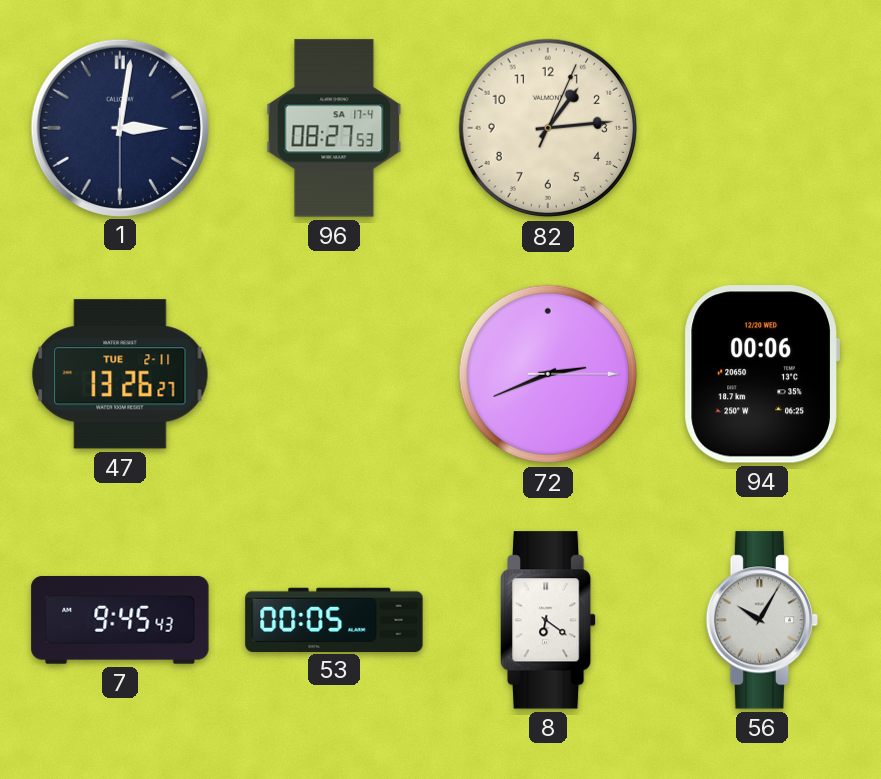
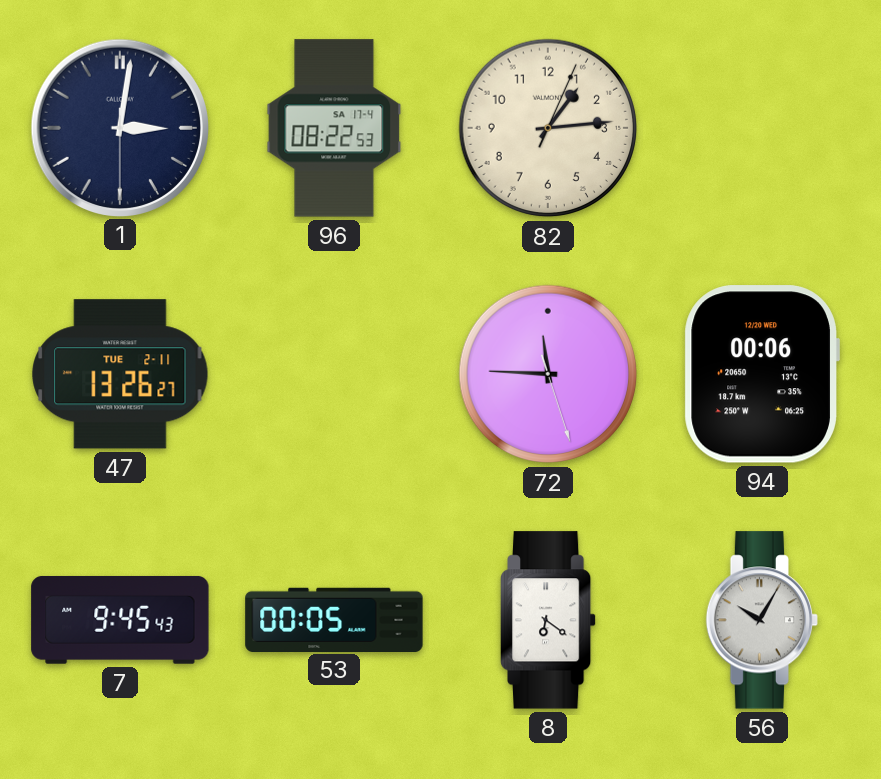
96: 08:27 -> 08:22 (334, 128)
72: 2:41 -> 11:45 (548, 374)
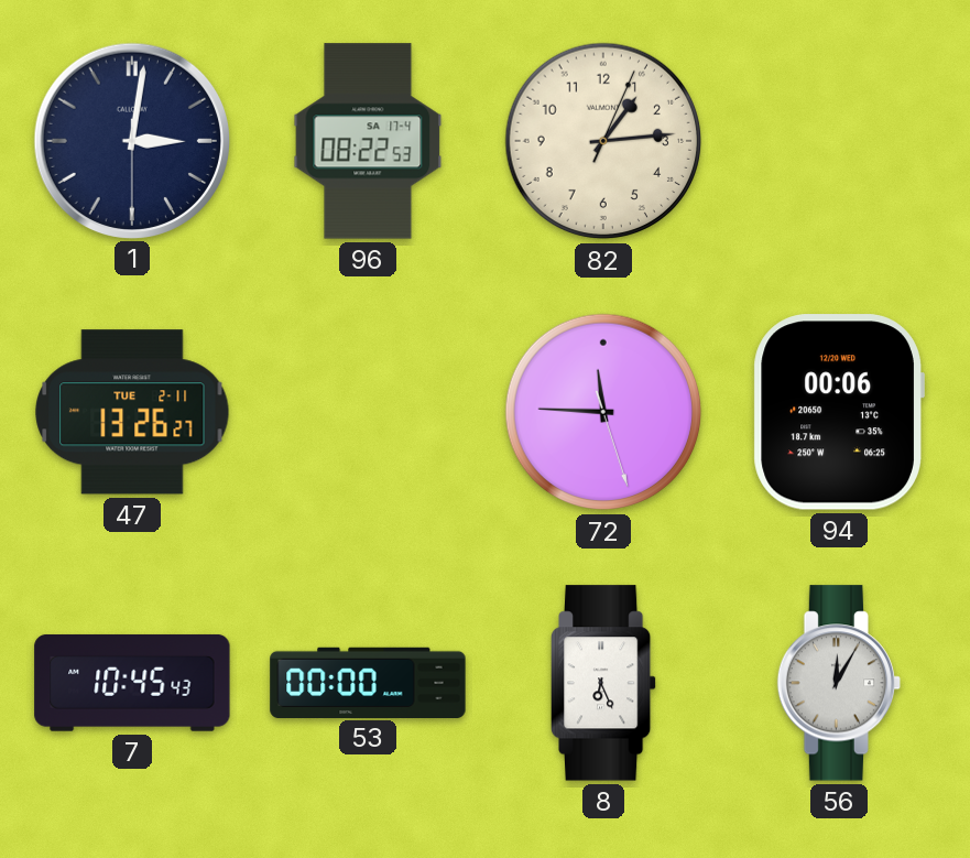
7: 9:45 -> 10:45 (132, 683)
53: 00:05 -> 00:00 (368, 682)
8: 6:21 -> 6:26 (603, 683)
56: 10:05 -> 12:05 (839, 683)
